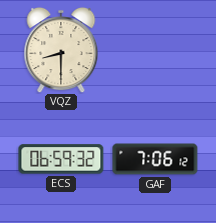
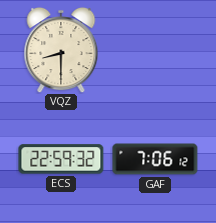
ECS: 06:59 -> 22:59 (61, 159)
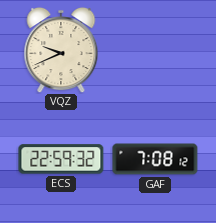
VQZ: 8:30 -> 9:41 (61, 50)
GAF: 7:06 -> 7:08 (155, 159)
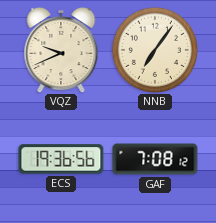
NNB: none -> 7:06 (154, 49)
ECS: 22:59 -> 19:36 (61, 159)
